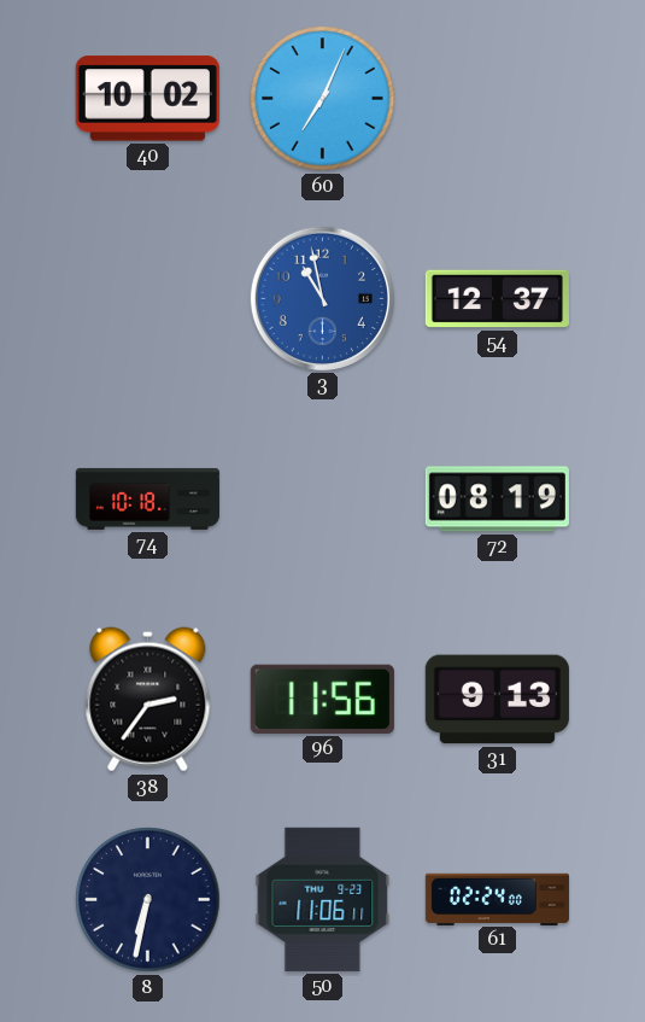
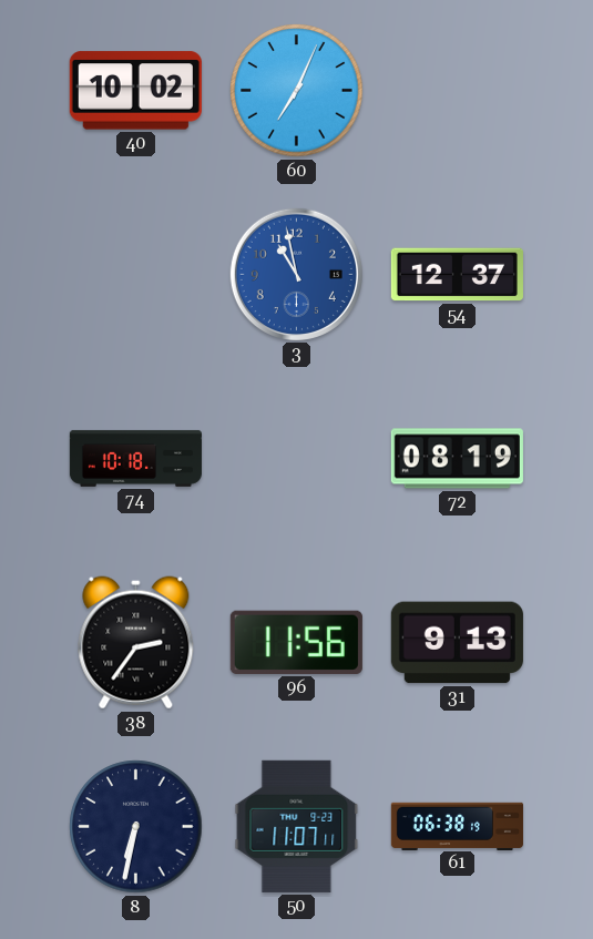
50: 11:06 -> 11:07 (297, 826)
61: 02:24 -> 06:38 (457, 826)
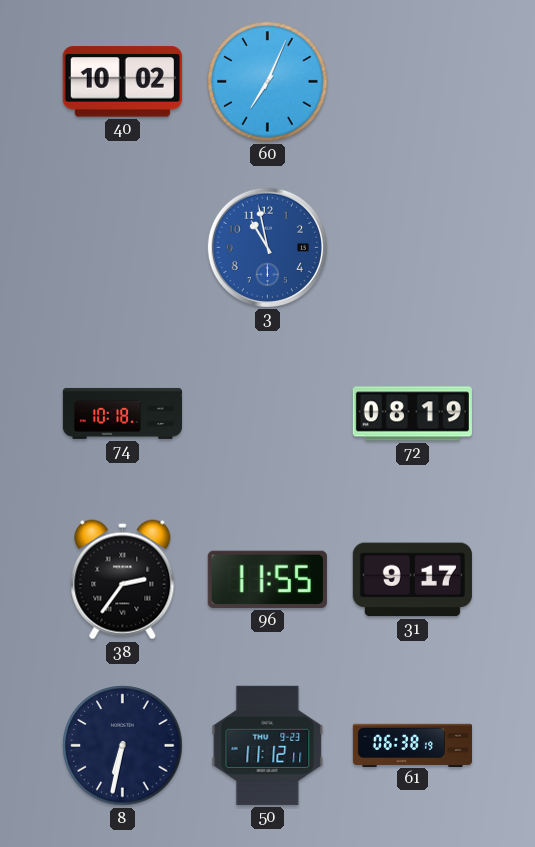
54: 12:37 -> none (457, 275)
96: 11:56 -> 11:55 (267, 579)
31: 9:13 -> 9:17 (412, 580)
50: 11:07 -> 11:12 (268, 745)
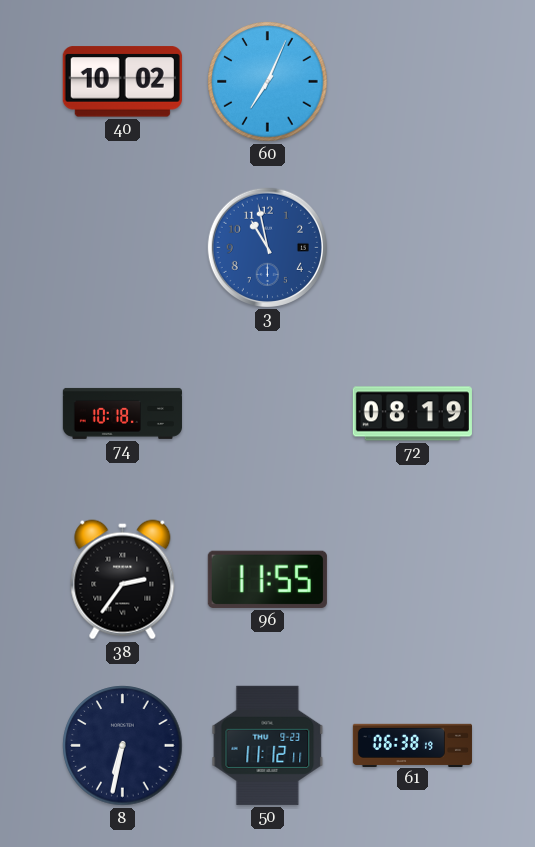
31: 9:17 -> none (412, 580)
